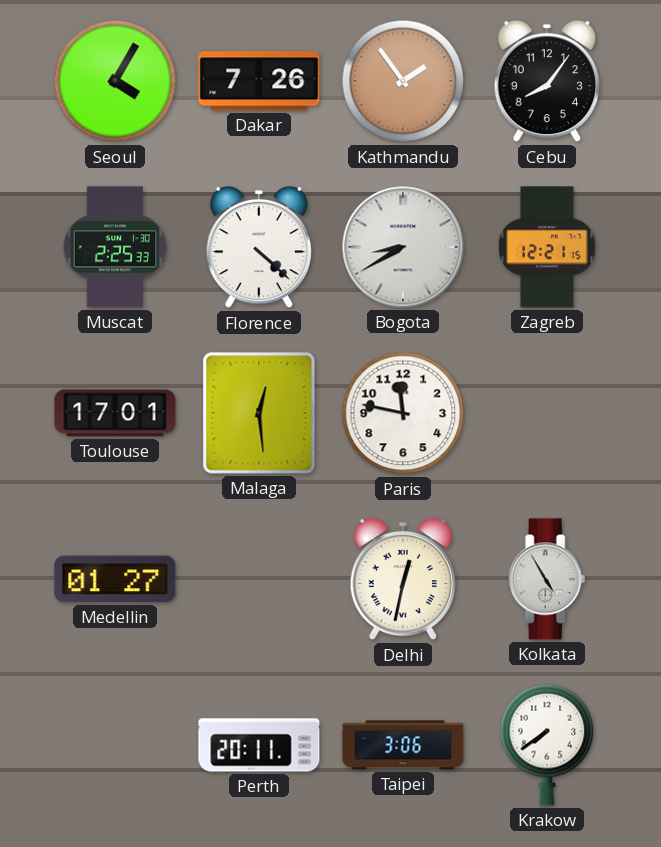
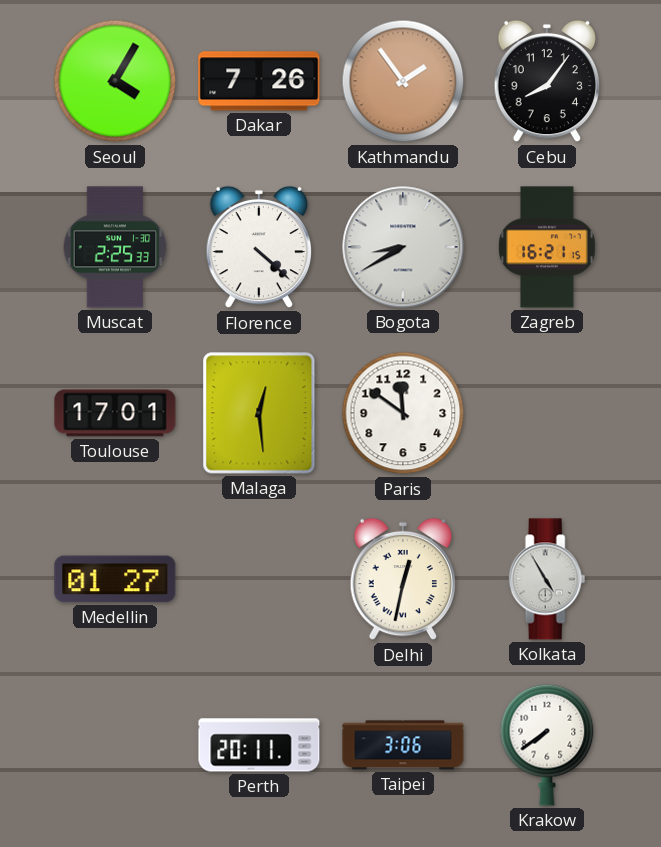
Zagreb: 12:21 -> 16:21 (547, 247)
Paris: 11:47 -> 11:51 (403, 413)
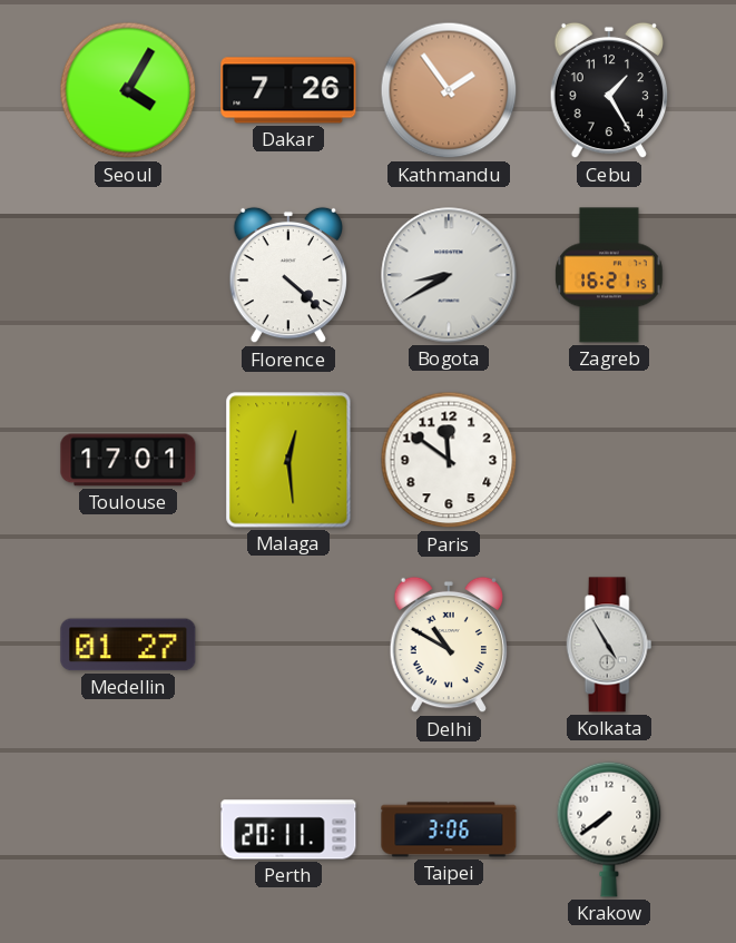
Cebu: 8:06 -> 1:25 (608, 90)
Muscat: 2:25 -> none (115, 247)
Delhi: 12:32 -> 10:50 (448, 645)
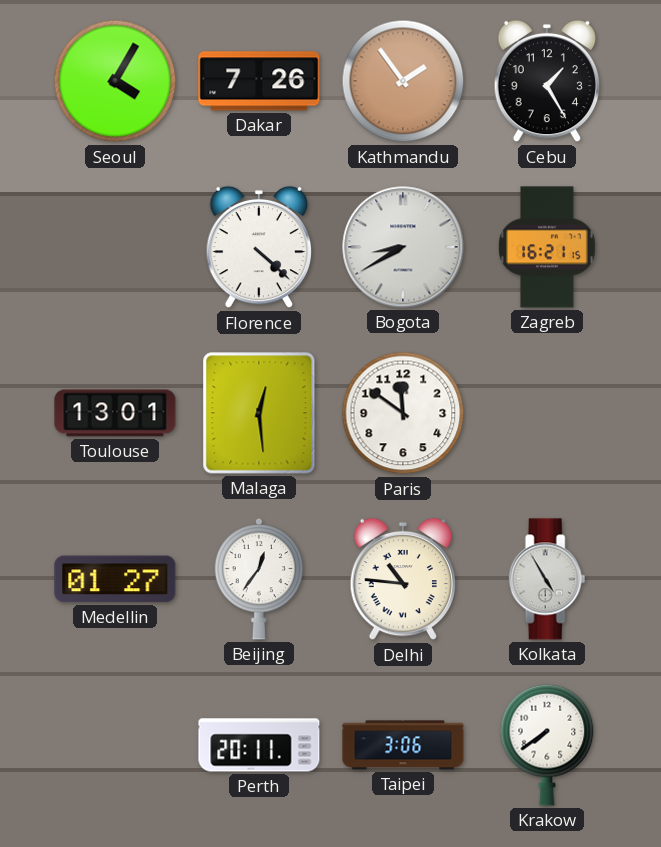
Toulouse: 17:01 -> 13:01 (115, 413)
Beijing: none -> 12:36 (259, 579)
Delhi: 10:50 -> 10:46 (402, 579)
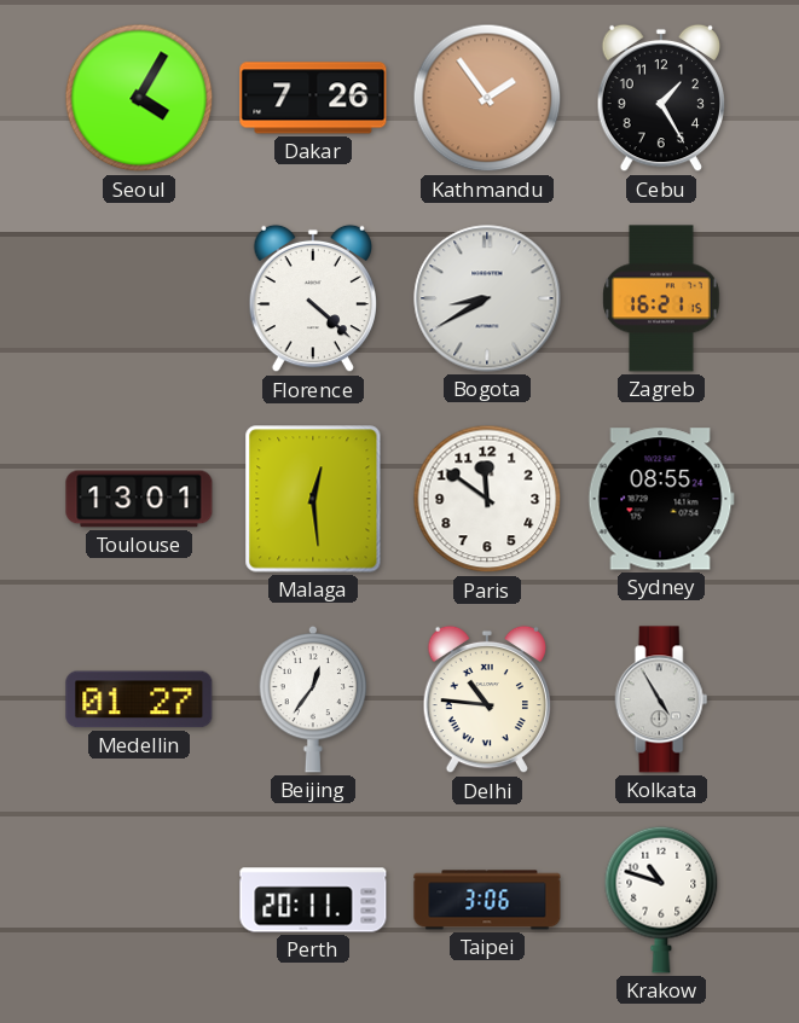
Sydney: none -> 08:55 (661, 499)
Krakow: 7:39 -> 10:48 (661, 900)
